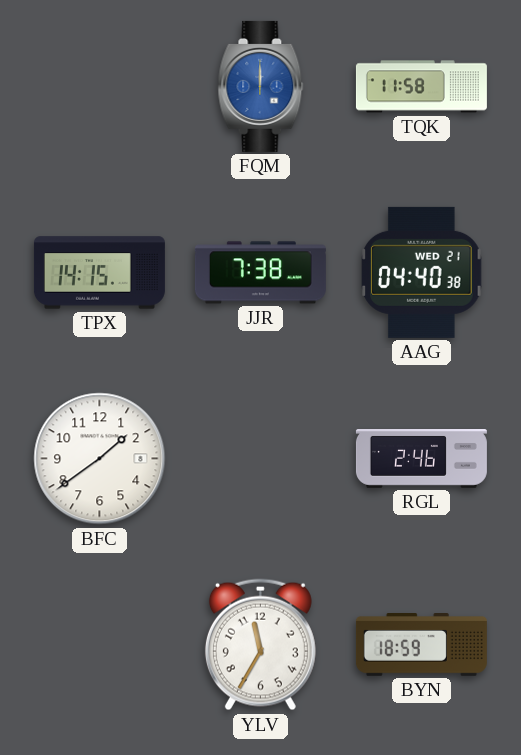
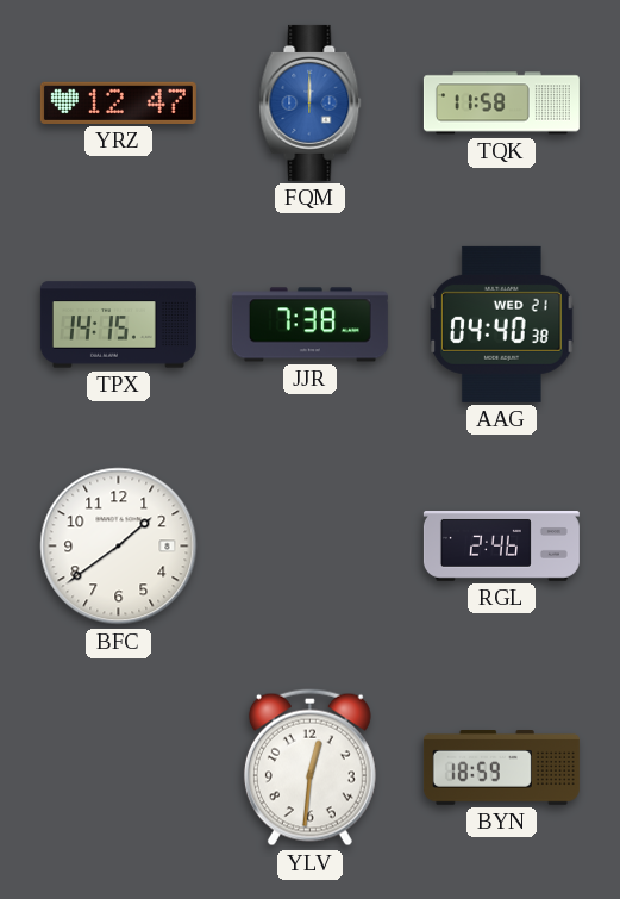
YRZ: none -> 12:47 (118, 102)
YLV: 11:35 -> 12:31 (309, 768)
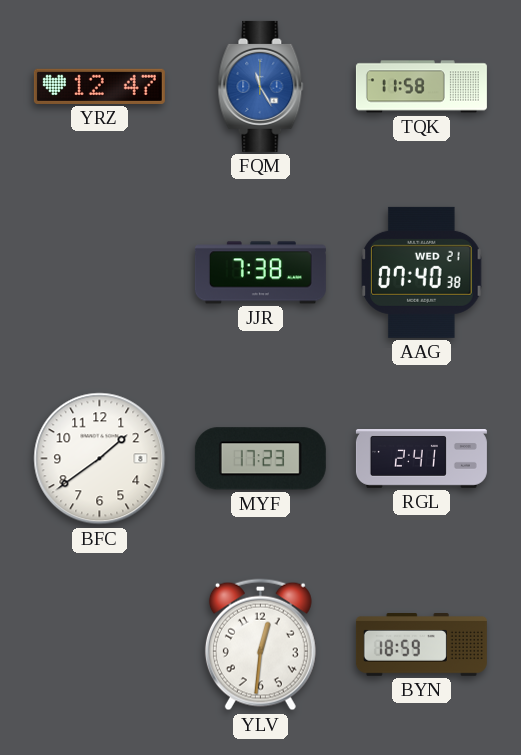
FQM: 12:00 -> 11:25 (261, 86)
TPX: 14:15 -> none (118, 325)
AAG: 04:40 -> 07:40 (422, 272)
MYF: none -> 17:23 (260, 459)
RGL: 2:46 -> 2:41 (421, 459)
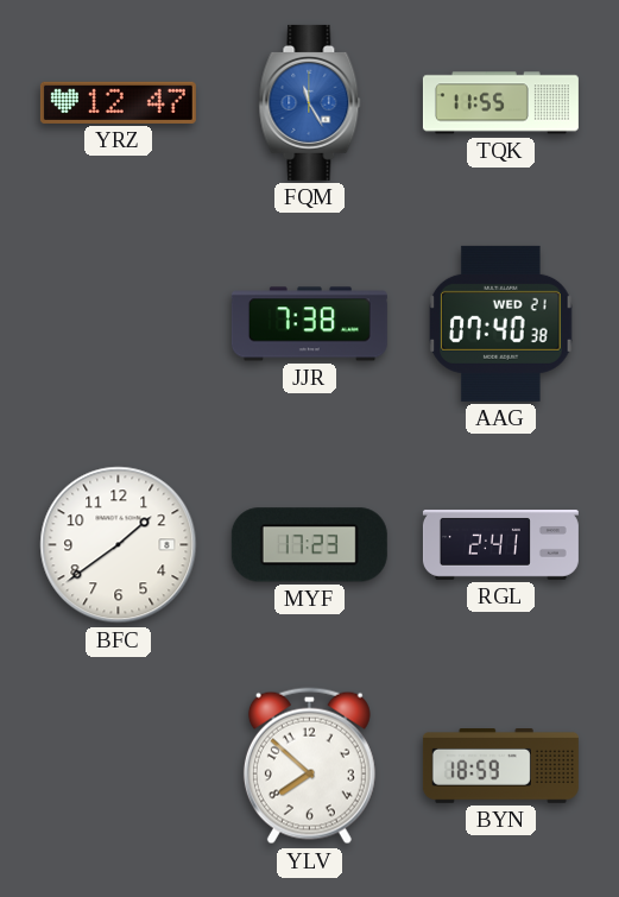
TQK: 11:58 -> 11:55 (500, 103)
YLV: 12:31 -> 7:52 (309, 766)
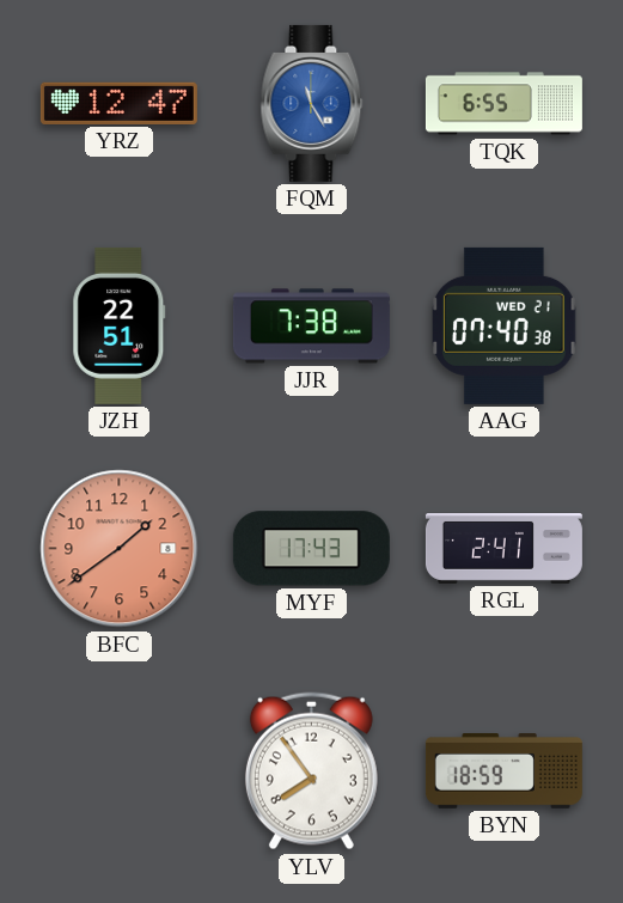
TQK: 11:55 -> 6:55 (503, 104)
JZH: none -> 22:51 (120, 325)
BFC dial: white -> salmon (120, 549)
MYF: 17:23 -> 17:43 (311, 549)
YLV: 7:52 -> 7:54 (311, 771)
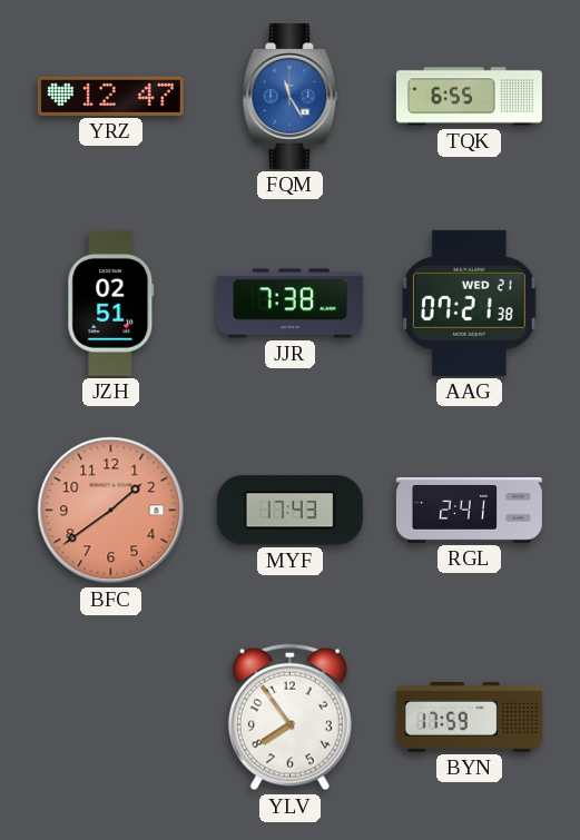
JZH: 22:51 -> 02:51 (111, 303)
AAG: 07:40 -> 07:21 (470, 303)
BYN: 18:59 -> 17:59 (469, 718)
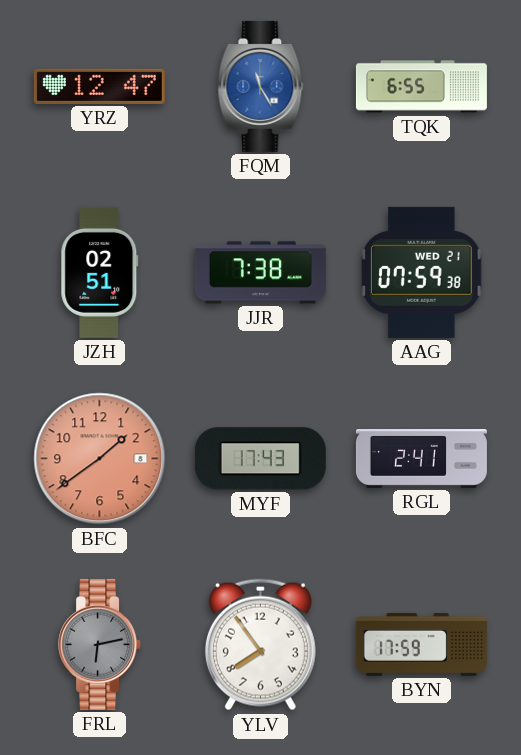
AAG: 07:21 -> 07:59 (422, 272)
FRL: none -> 6:13 (100, 644)
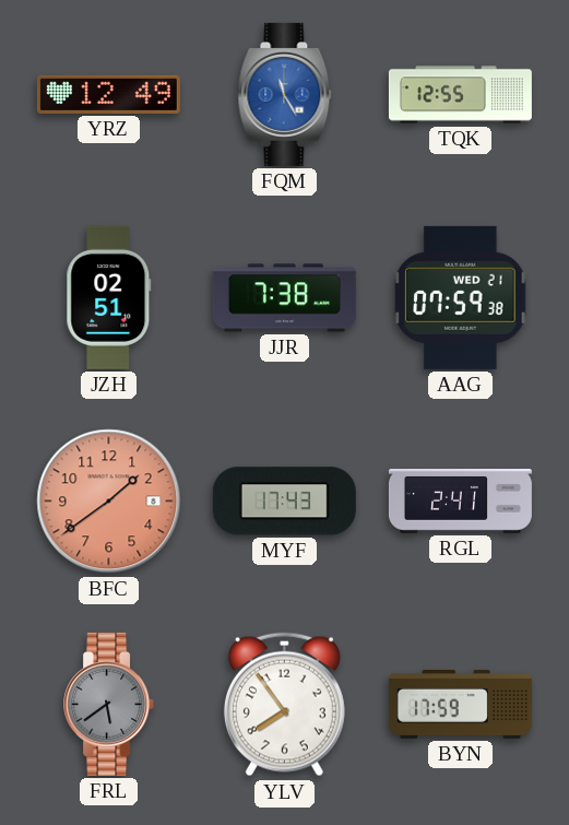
YRZ: 12:47 -> 12:49 (108, 94)
TQK: 6:55 -> 12:55 (460, 95)
FRL: 6:13 -> 5:39 (109, 704)
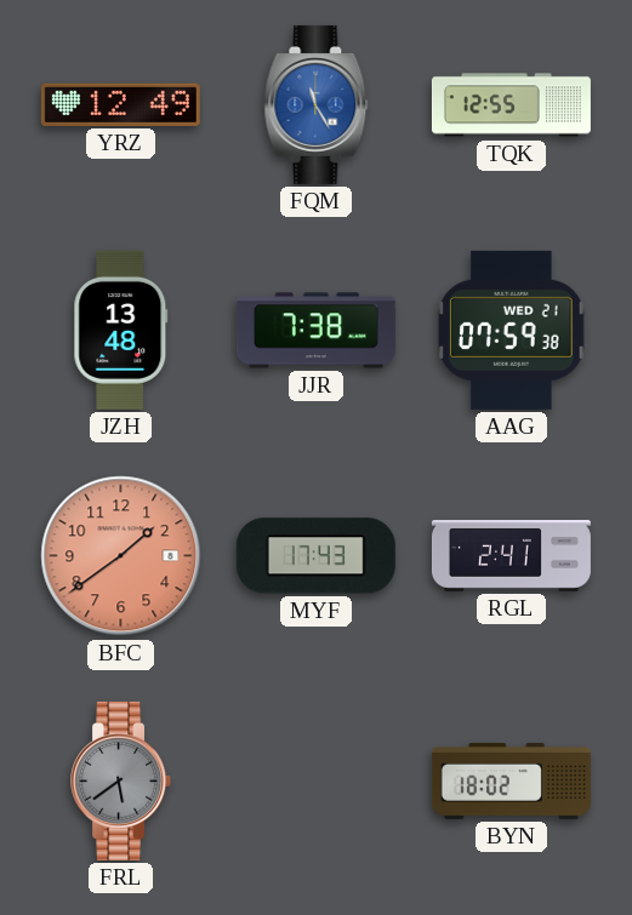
JZH: 02:51 -> 13:48 (121, 330)
YLV: 7:54 -> none (284, 705)
BYN: 17:59 -> 18:02 (511, 782)
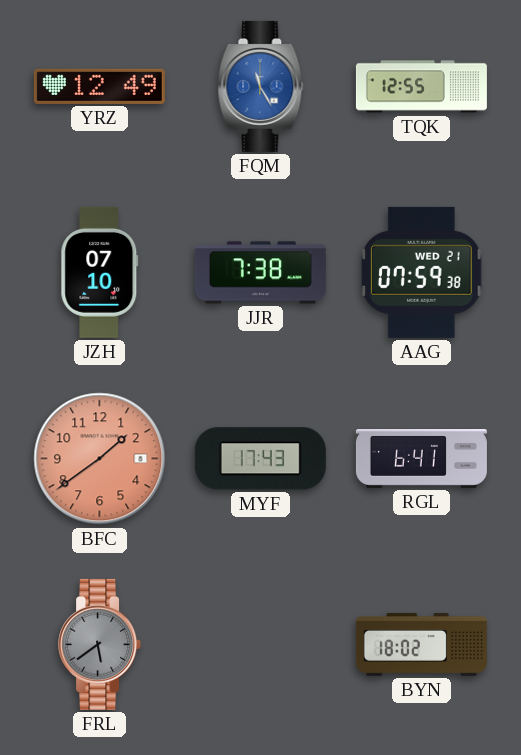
JZH: 13:48 -> 07:10 (100, 272)
RGL: 2:41 -> 6:41 (421, 459)
